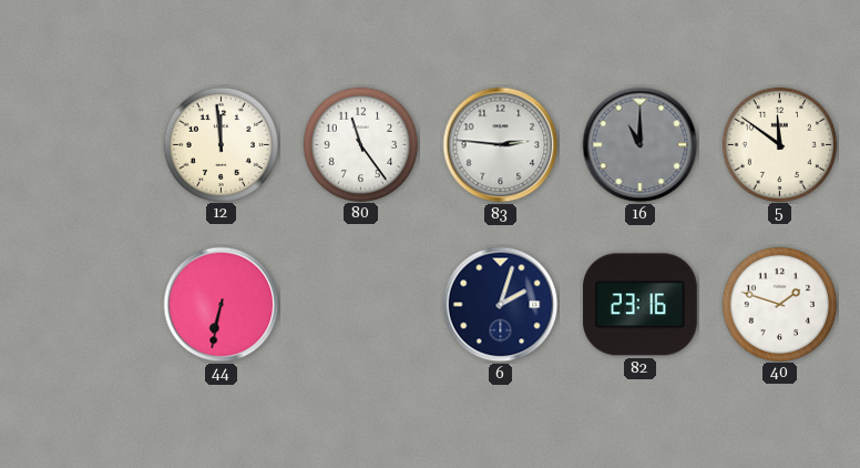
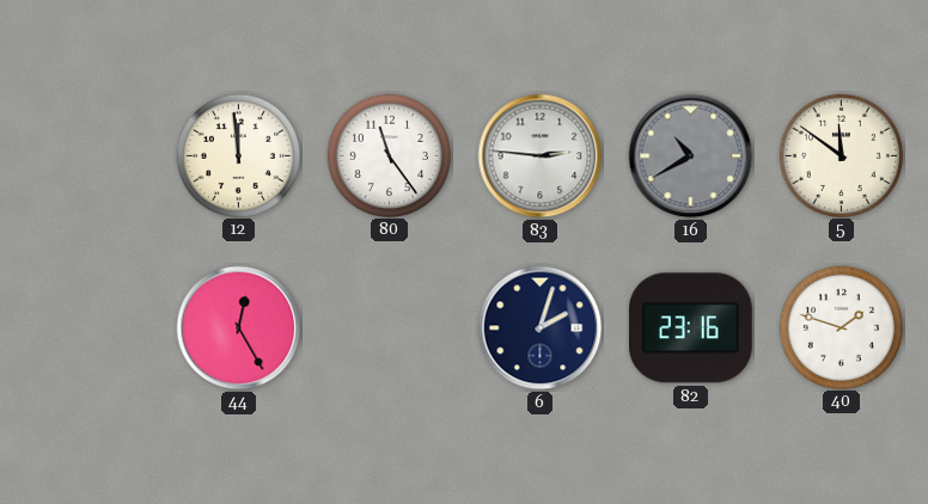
16: 11:00 -> 10:40 (691, 156)
44: 6:32 -> 12:25 (239, 328)
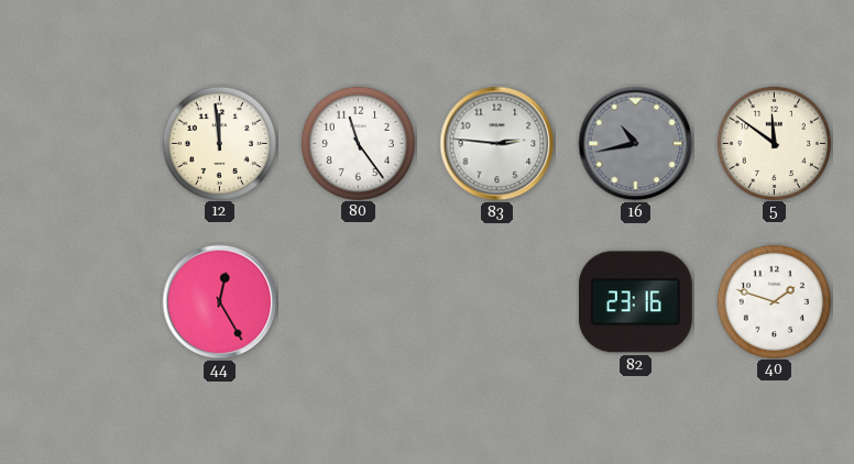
16: 10:40 -> 10:43 (636, 144)
6: 2:03 -> none (541, 328)
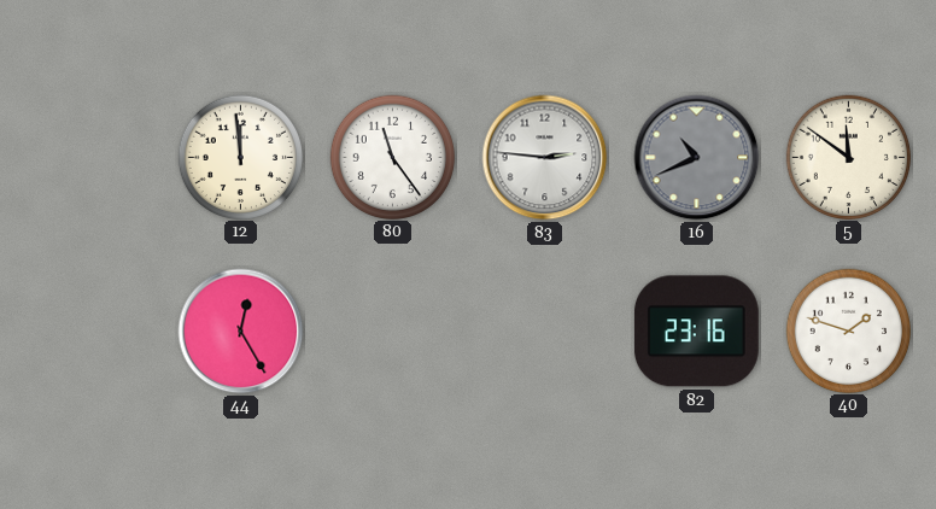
16: 10:43 -> 10:41 (697, 158)
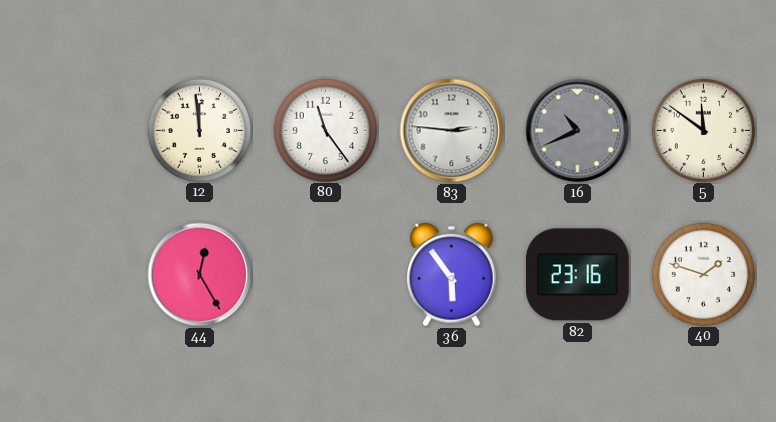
36: none -> 5:54 (452, 275)
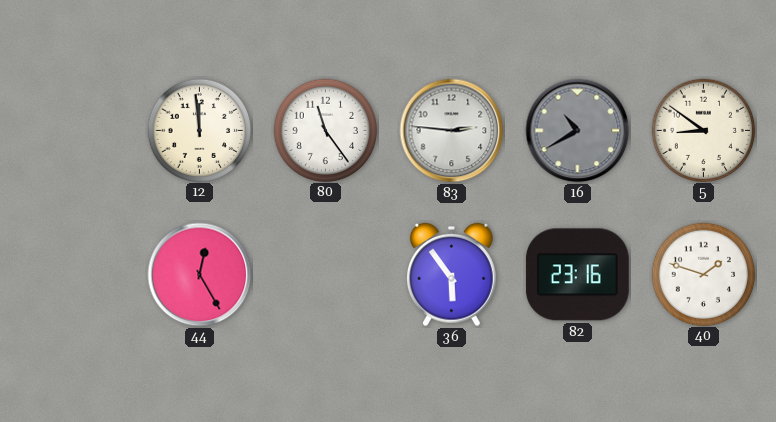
16: 10:41 -> 10:40 (578, 131)
5: 11:51 -> 8:51 (703, 130)
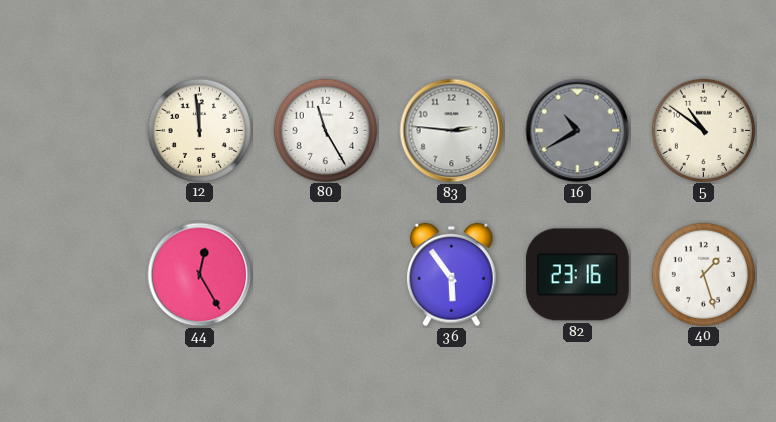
80: 11:24 -> 11:25 (325, 130)
5: 8:51 -> 10:51 (703, 130)
40: 1:48 -> 1:27 (703, 274)
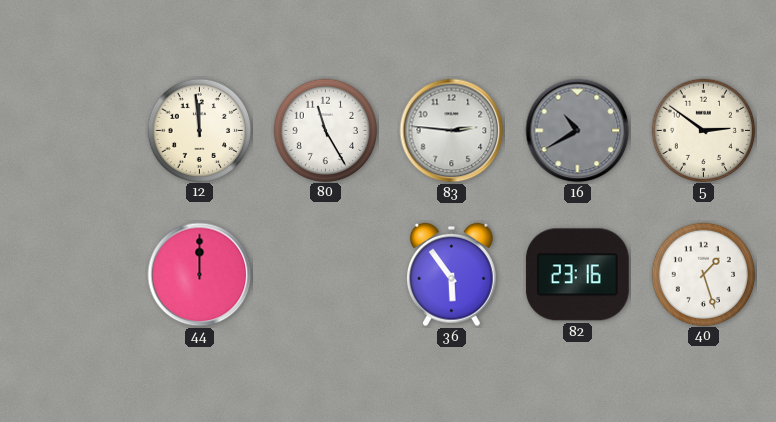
5: 10:51 -> 2:51 (703, 130)
44: 12:25 -> 12:00 (200, 275)
